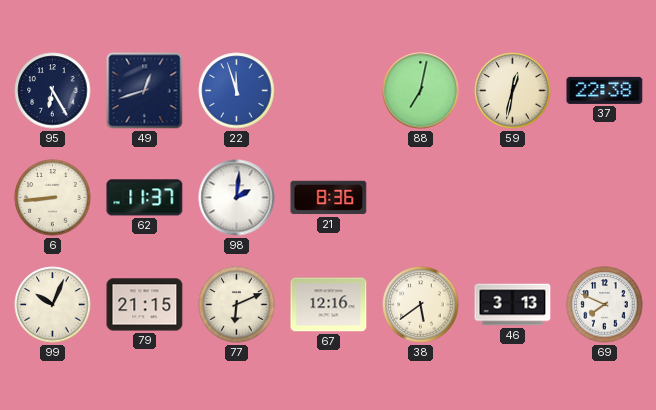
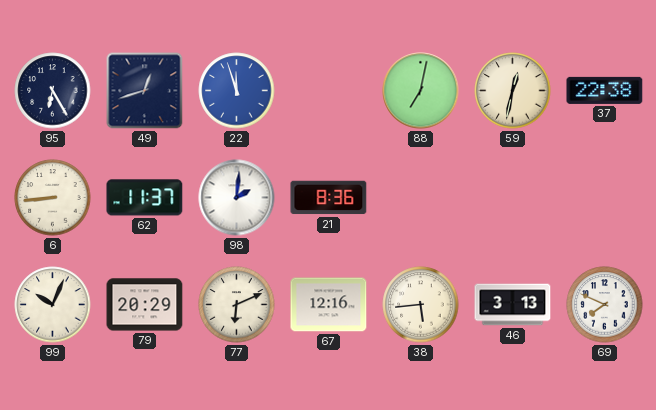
79: 21:15 -> 20:29 (145, 305)
38: 5:39 -> 5:44 (421, 305)
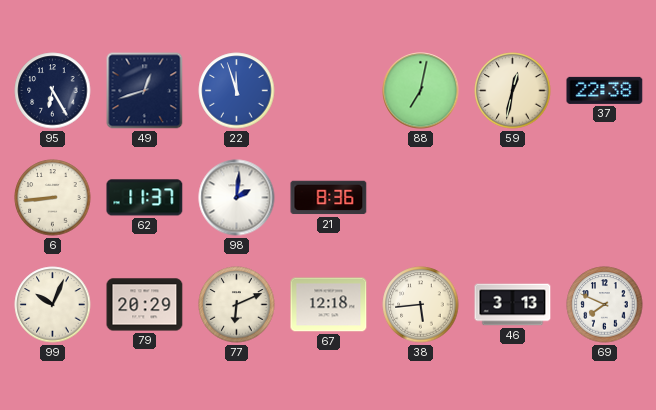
67: 12:16 -> 12:18 (329, 305)
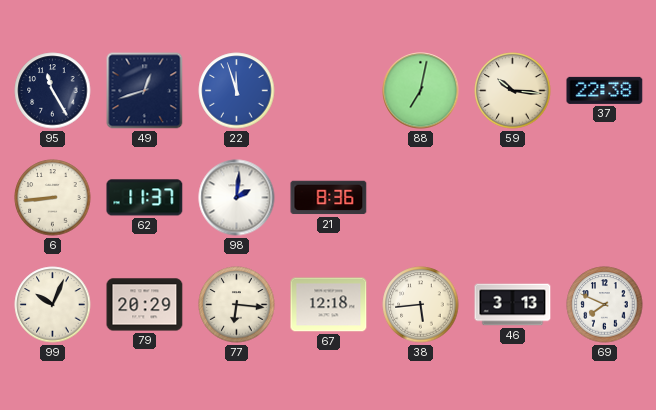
95: 6:25 -> 11:25 (53, 91)
59: 12:32 -> 10:16 (513, 91)
77: 6:11 -> 6:16 (237, 305)
